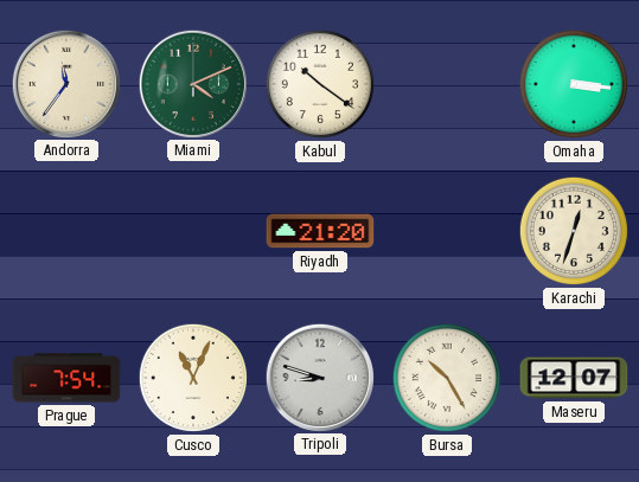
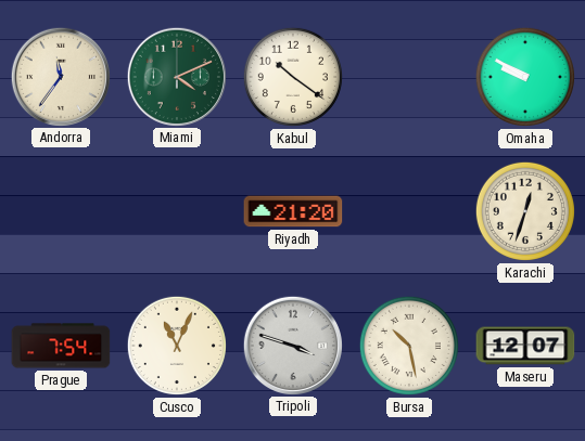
Omaha: 3:16 -> 9:50 (525, 77)
Tripoli: 8:48 -> 3:48 (292, 345)
Bursa: 10:25 -> 10:28 (409, 346)
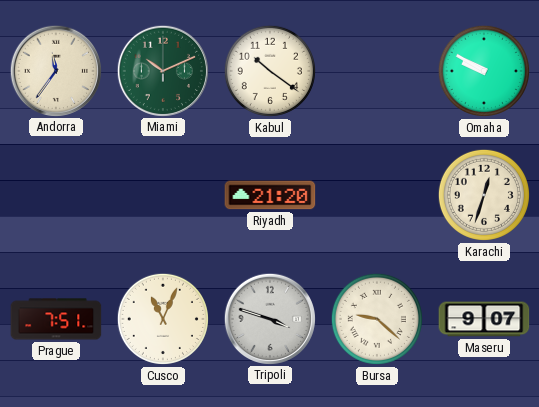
Miami: 4:11 -> 10:11 (162, 70)
Prague: 7:54 -> 7:51 (56, 319)
Bursa: 10:28 -> 9:22 (377, 319)
Maseru: 12:07 -> 9:07 (484, 319)
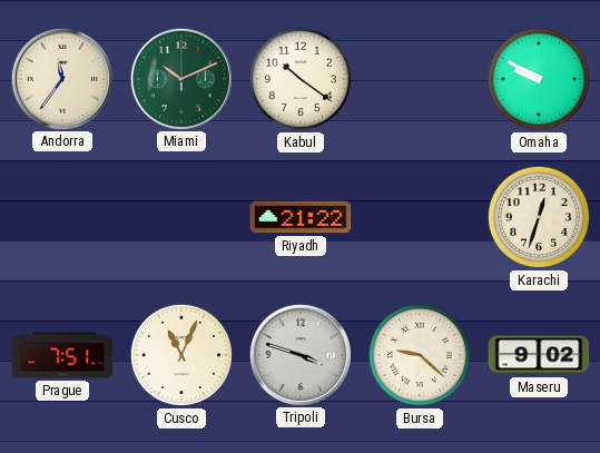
Riyadh: 21:20 -> 21:22 (301, 217)
Maseru: 9:07 -> 9:02 (539, 355)
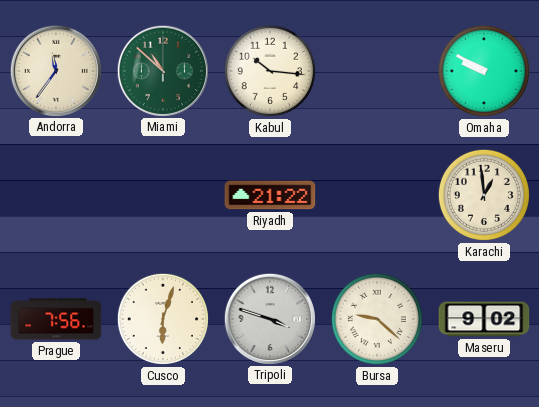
Miami: 10:11 -> 10:52 (162, 70)
Kabul: 10:21 -> 10:16 (270, 71)
Karachi: 12:33 -> 12:59 (484, 195)
Prague: 7:51 -> 7:56 (56, 319)
Cusco: 11:04 -> 6:03 (163, 319)
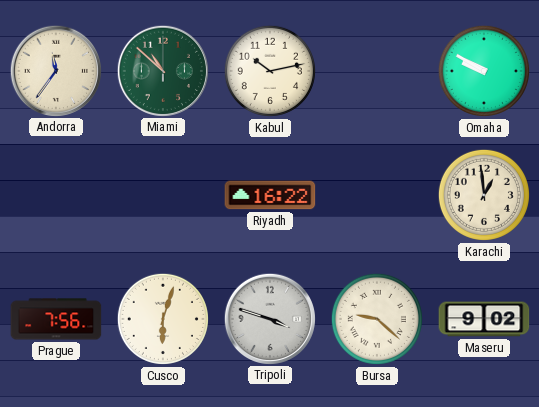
Kabul: 10:16 -> 10:13 (270, 71)
Riyadh: 21:22 -> 16:22 (270, 195)
